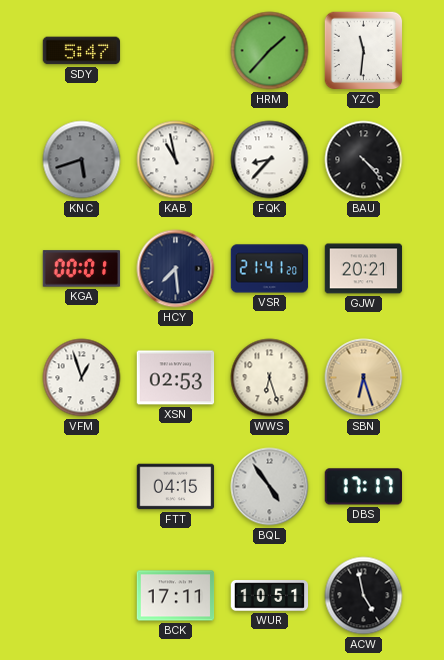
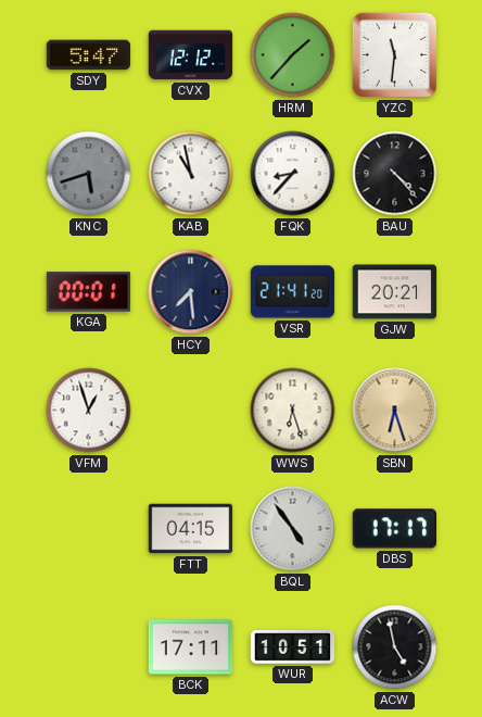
CVX: none -> 12:12 (191, 55)
XSN: 02:53 -> none (176, 378)
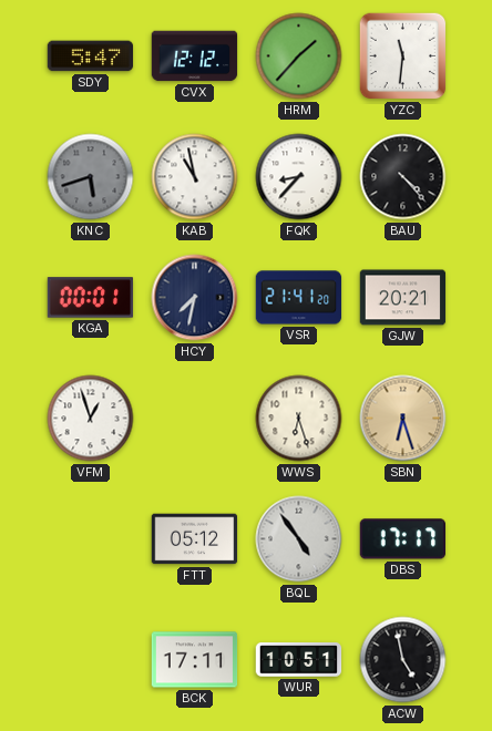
HCY: 7:29 -> 7:32 (195, 298)
FTT: 04:15 -> 05:12 (195, 539)
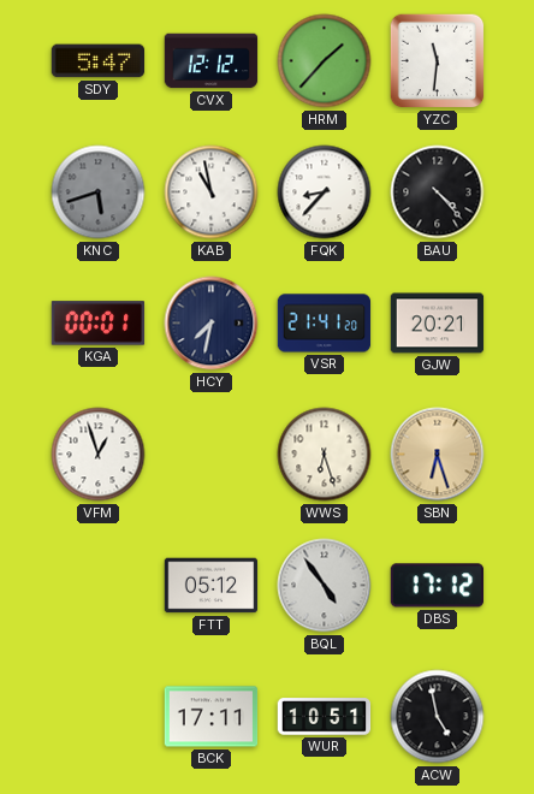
DBS: 17:17 -> 17:12 (437, 586)
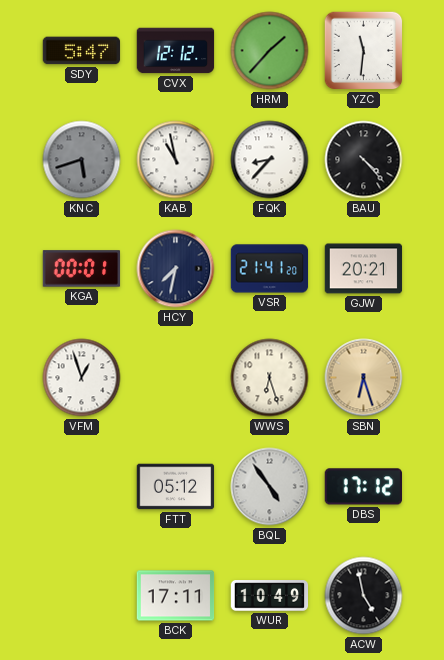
WUR: 10:51 -> 10:49 (270, 596)
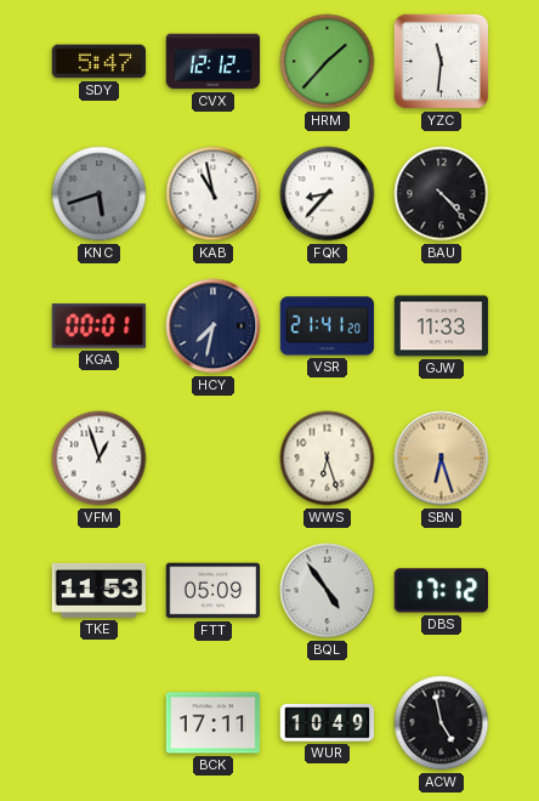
GJW: 20:21 -> 11:33 (442, 326)
TKE: none -> 11:53 (100, 590)
FTT: 05:12 -> 05:09 (214, 591)
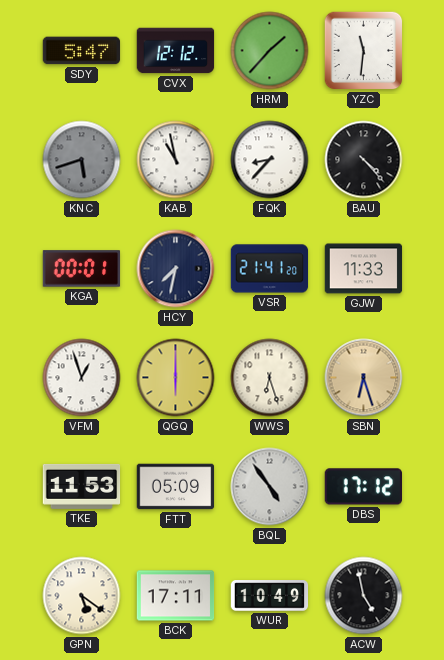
QGQ: none -> 6:00 (176, 378)
GPN: none -> 5:21 (82, 596)
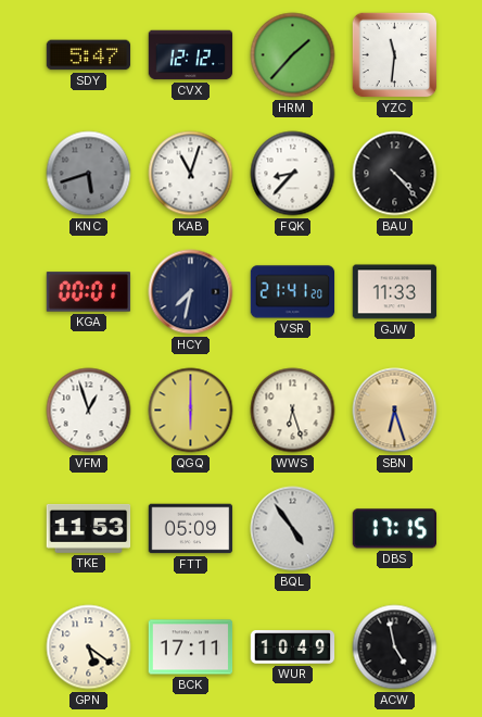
KAB: 10:58 -> 11:03 (191, 174)
DBS: 17:12 -> 17:15 (394, 529)
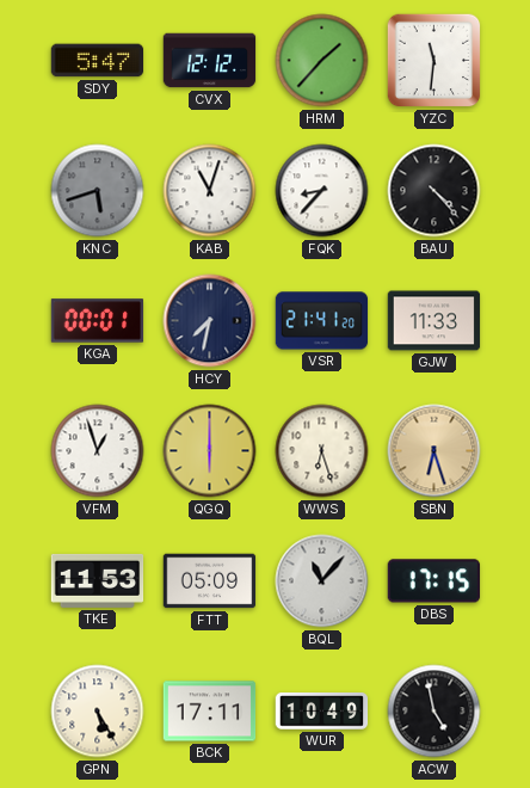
BQL: 4:54 -> 11:07 (322, 581)
GPN: 5:21 -> 5:25 (98, 712)
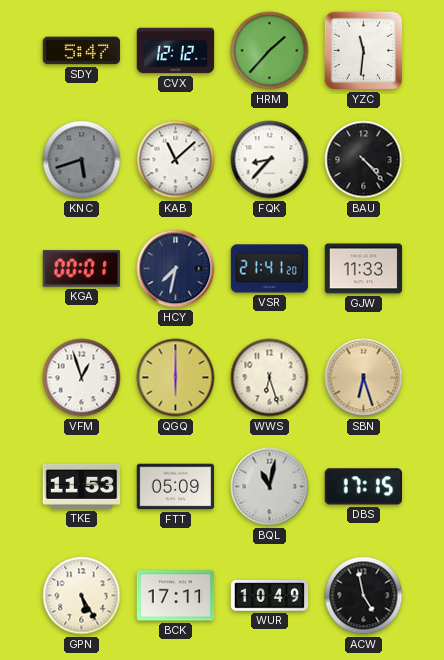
KAB: 11:03 -> 11:08 (176, 160)
BQL: 11:07 -> 11:02 (270, 487)
